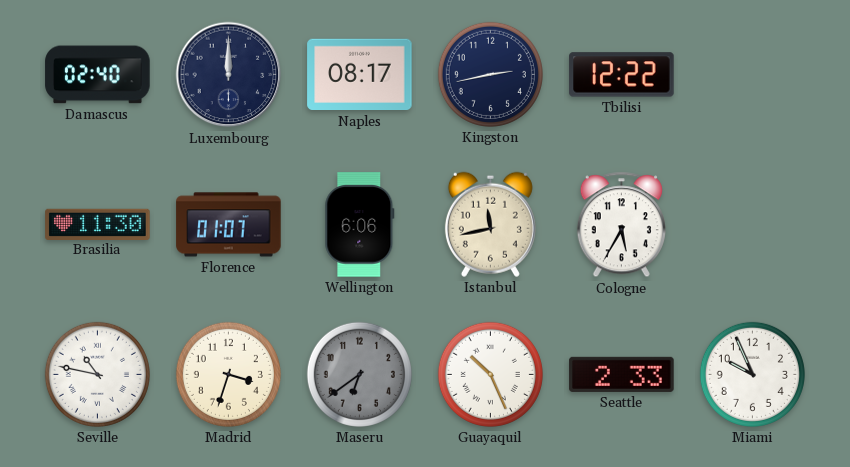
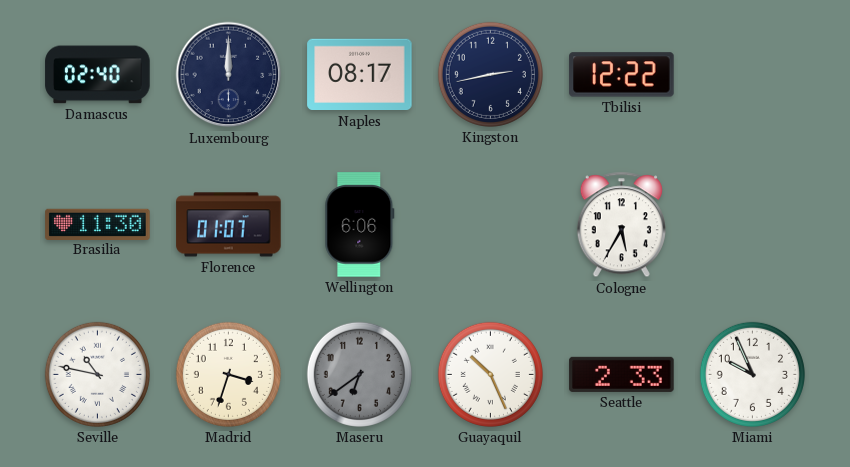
Istanbul: 11:43 -> none (490, 224)
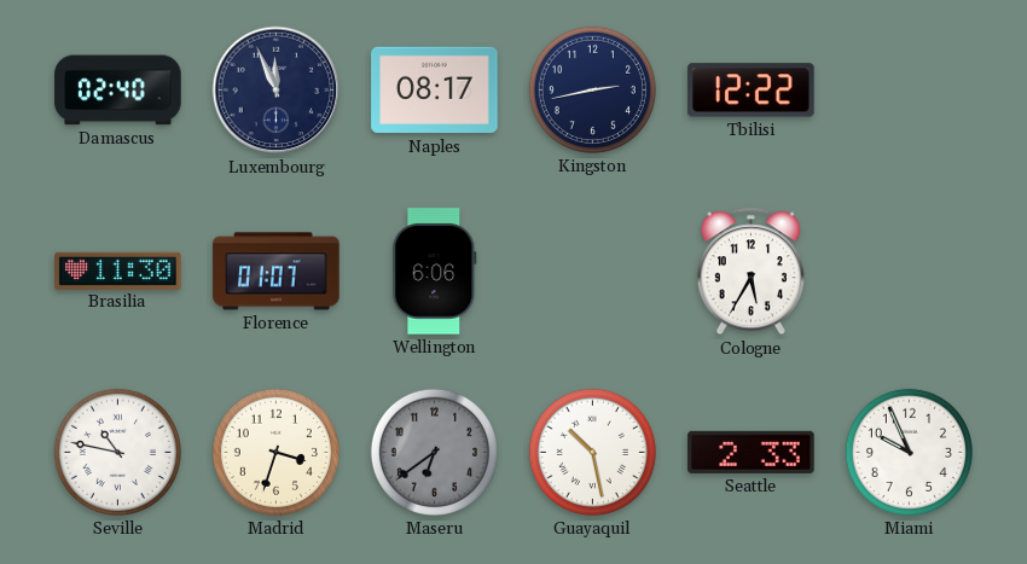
Luxembourg: 12:00 -> 11:56 (277, 91)
Guayaquil: 10:26 -> 10:28 (592, 452)
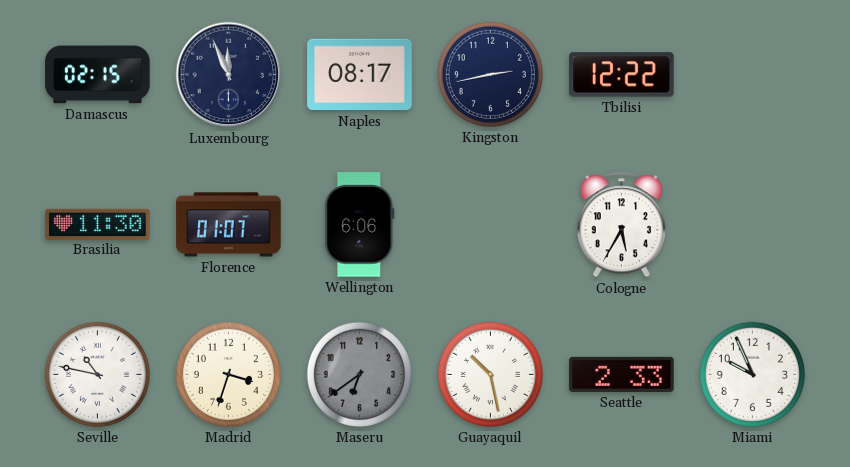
Damascus: 02:40 -> 02:15 (98, 75)
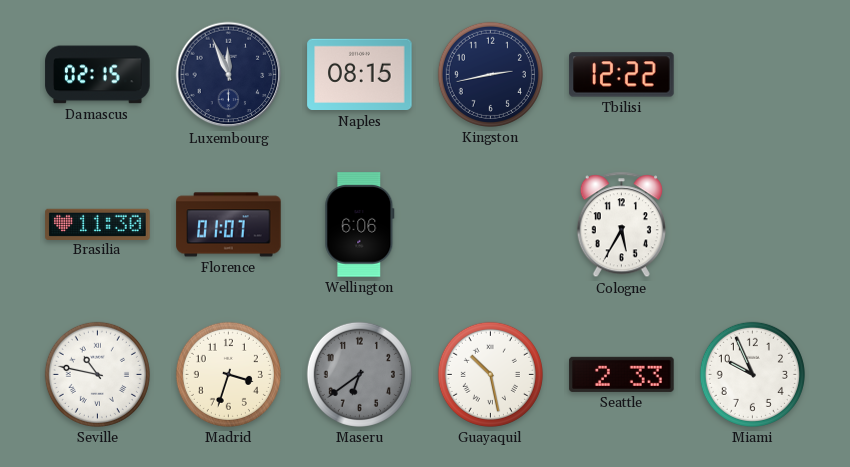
Naples: 08:17 -> 08:15 (360, 75)
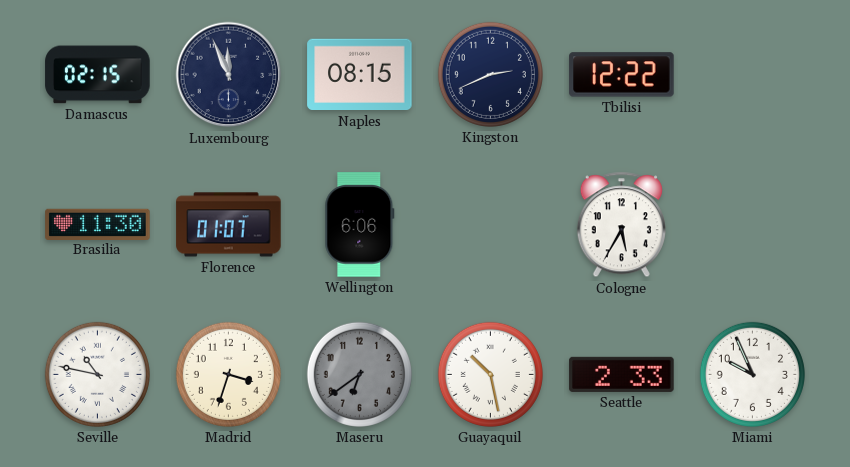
Kingston: 2:43 -> 2:41 (490, 74)
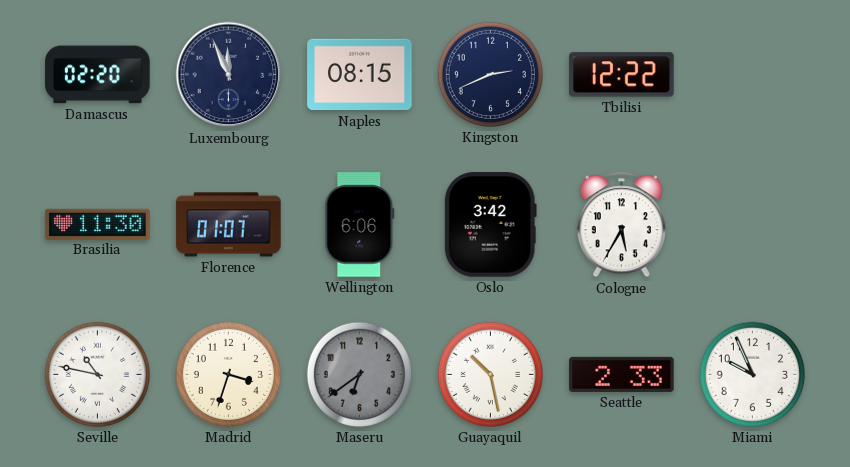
Damascus: 02:15 -> 02:20 (98, 75)
Oslo: none -> 3:42 (490, 225)
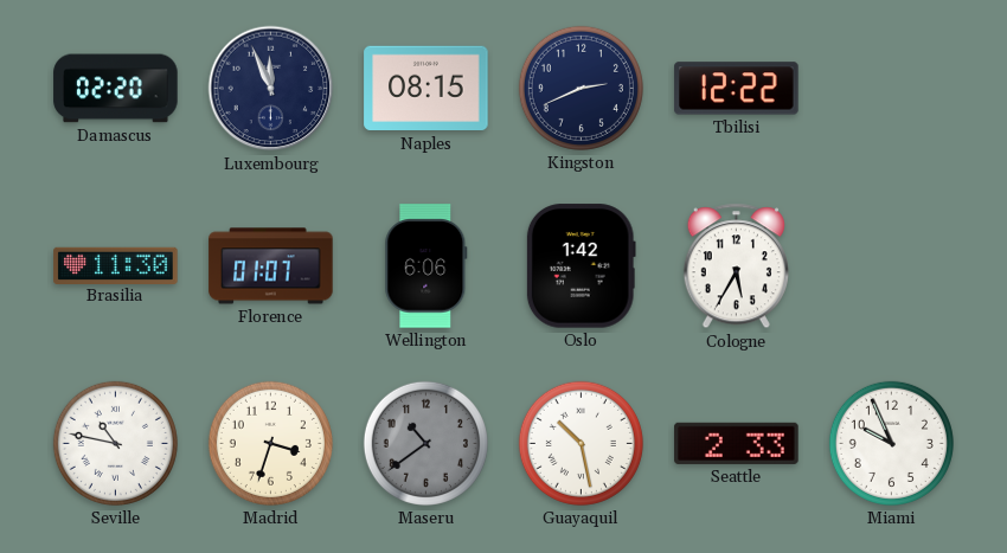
Oslo: 3:42 -> 1:42 (581, 266)
Maseru: 6:39 -> 10:39 (425, 443)
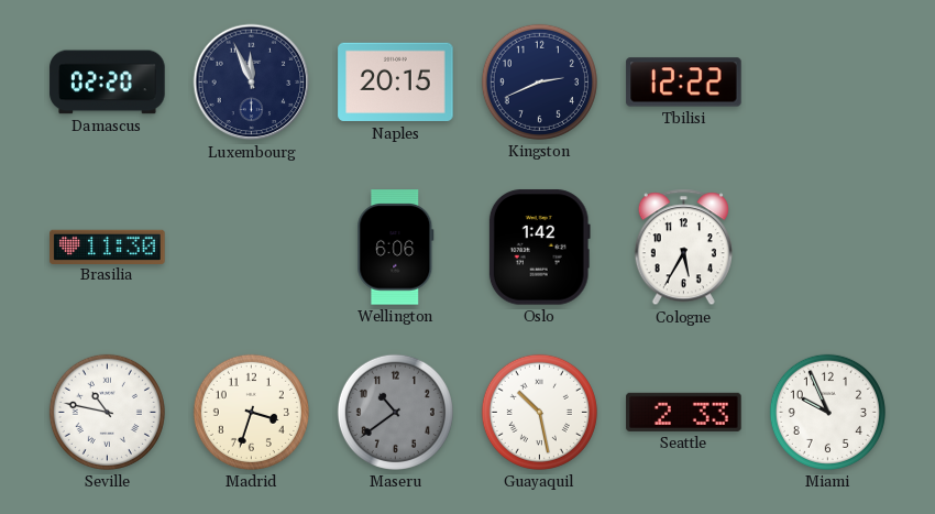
Naples: 08:15 -> 20:15 (396, 83)
Florence: 01:07 -> none (271, 266)
